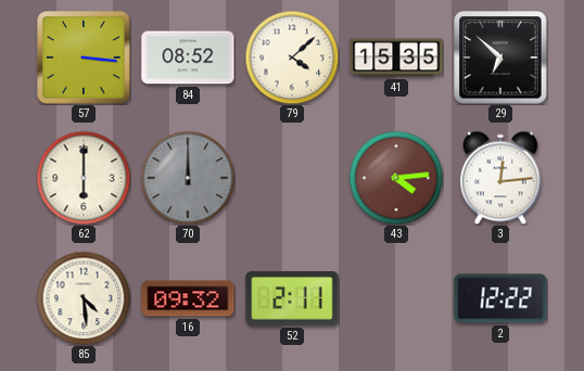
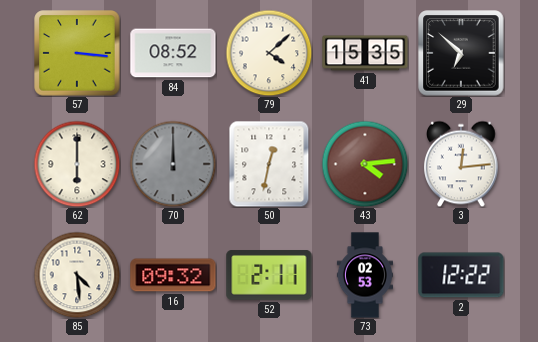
50: none -> 12:32 (269, 164)
73: none -> 02:53 (364, 275)
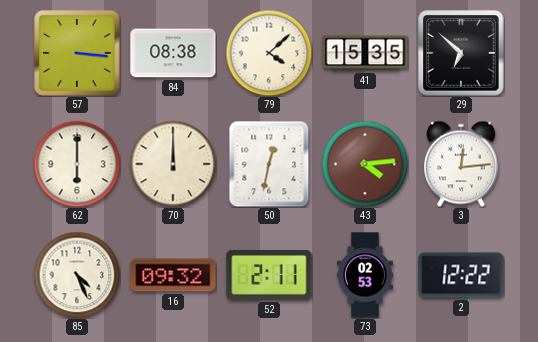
84: 08:52 -> 08:38 (173, 53)
70 dial: grey -> cream (173, 164)
85: 4:29 -> 4:26 (77, 275)
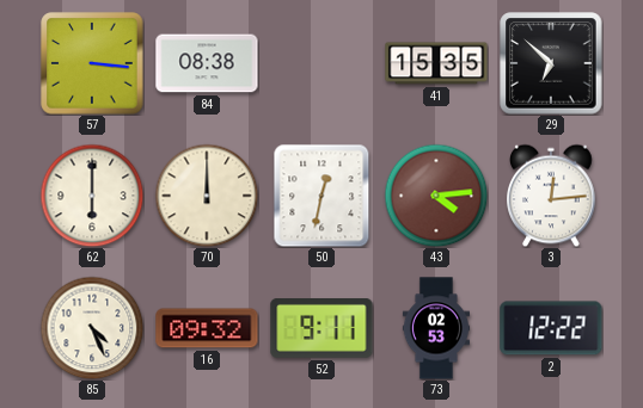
79: 4:08 -> none (269, 53)
52: 2:11 -> 9:11 (321, 329)
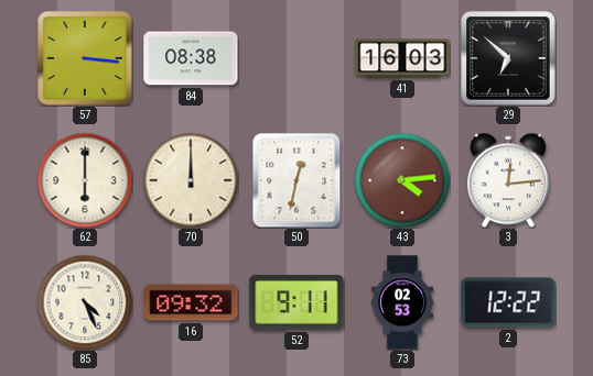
41: 15:35 -> 16:03 (402, 58)
